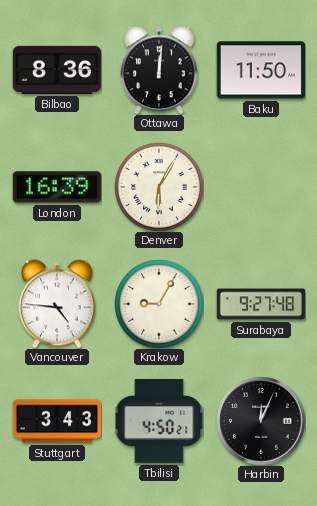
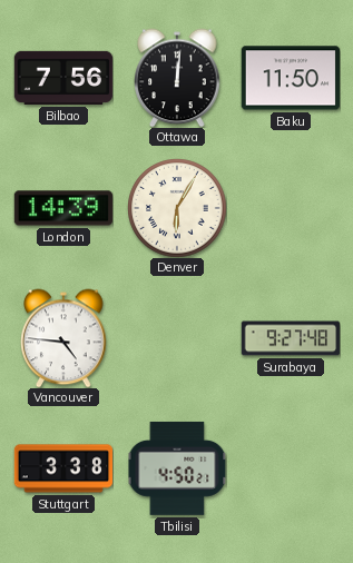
Bilbao: 8:36 -> 7:56 (63, 78)
London: 16:39 -> 14:39 (63, 208)
Krakow: 9:05 -> none (159, 304)
Stuttgart: 3:43 -> 3:38 (63, 468)
Harbin: 12:04 -> none (261, 421)
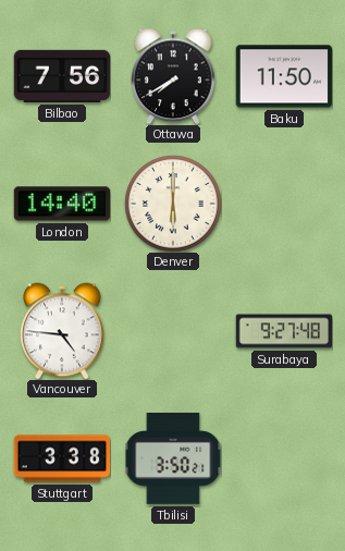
Ottawa: 12:01 -> 7:40 (173, 76)
London: 14:39 -> 14:40 (62, 204)
Denver: 6:05 -> 6:00 (173, 204)
Tbilisi: 4:50 -> 3:50 (173, 458)
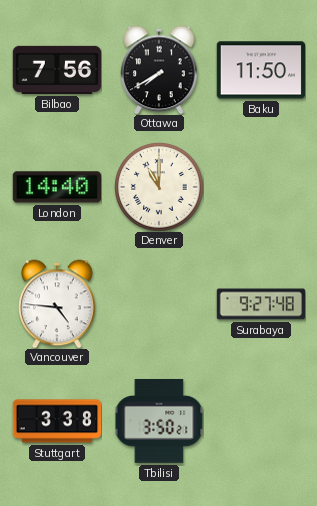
Denver: 6:00 -> 11:00 (159, 187)
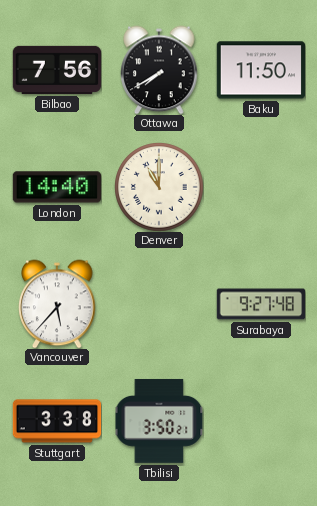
Vancouver: 4:46 -> 5:37 (57, 304)
